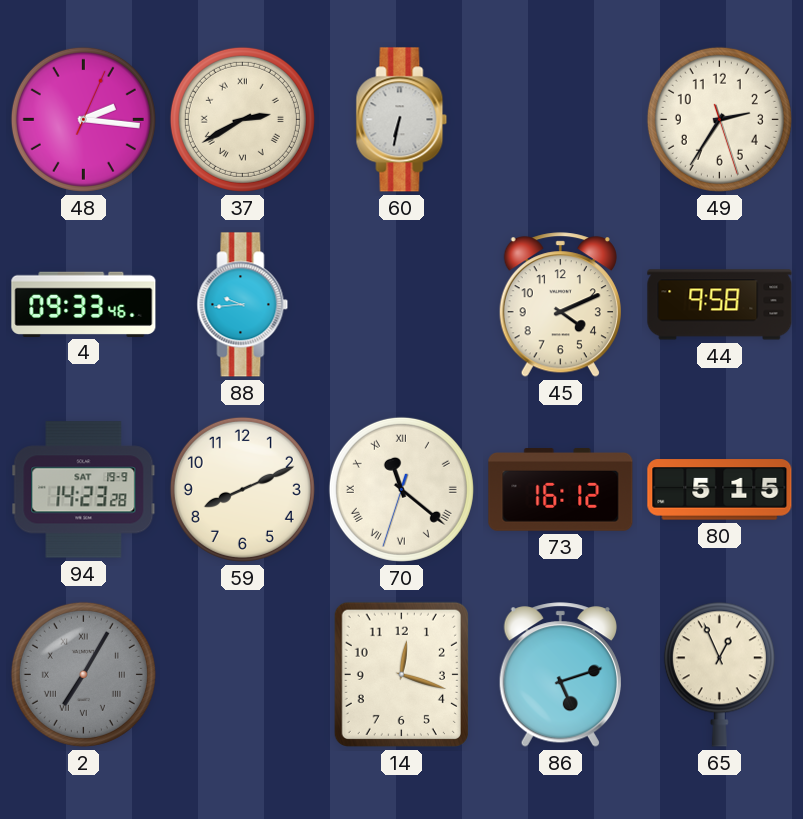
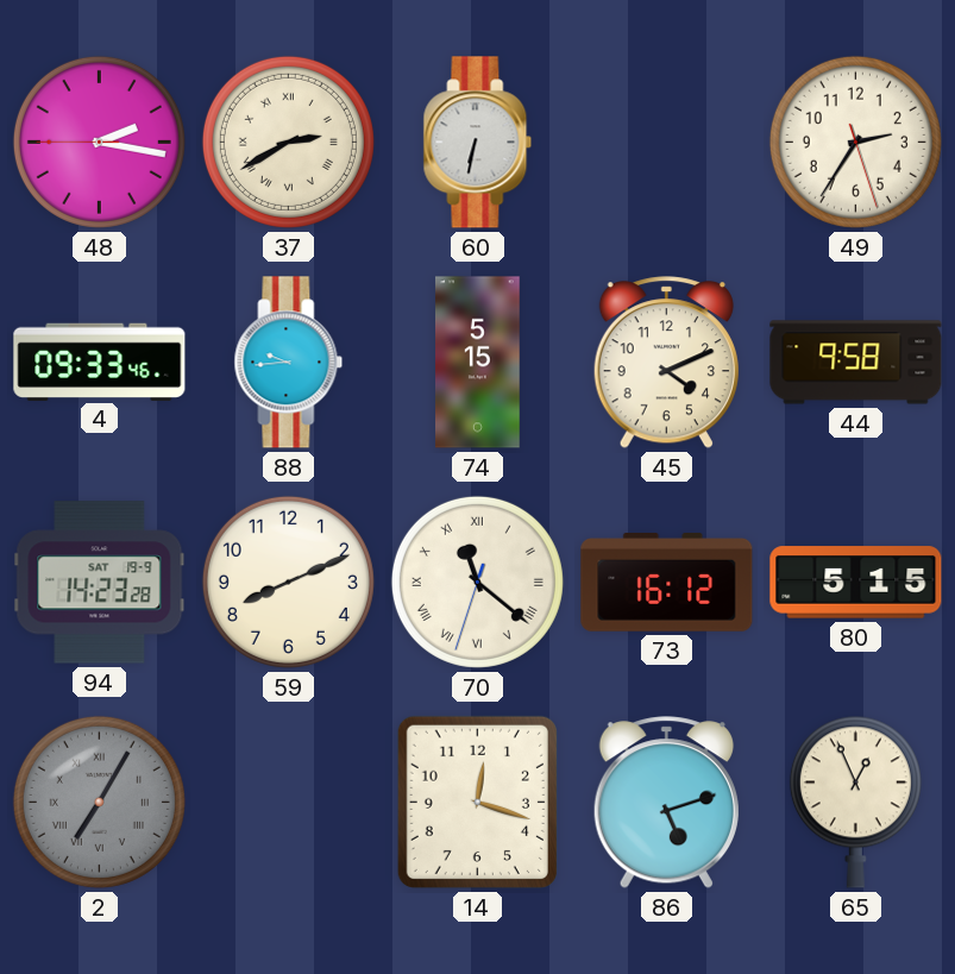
48: 2:16:04 -> 2:16:45 (99, 142)
74: none -> 5:15 (478, 363)
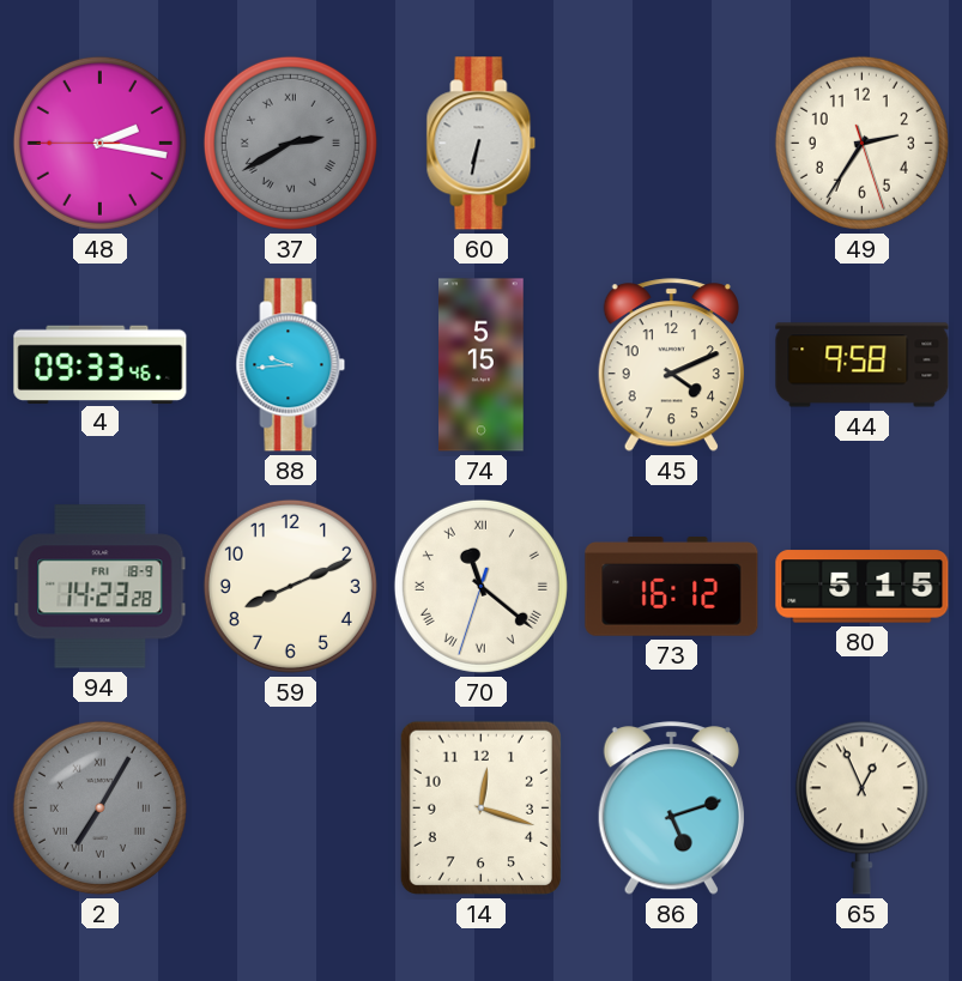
37 dial: cream -> grey (290, 143)
94 date: SAT 19-9 -> FRI 18-9 (101, 587)
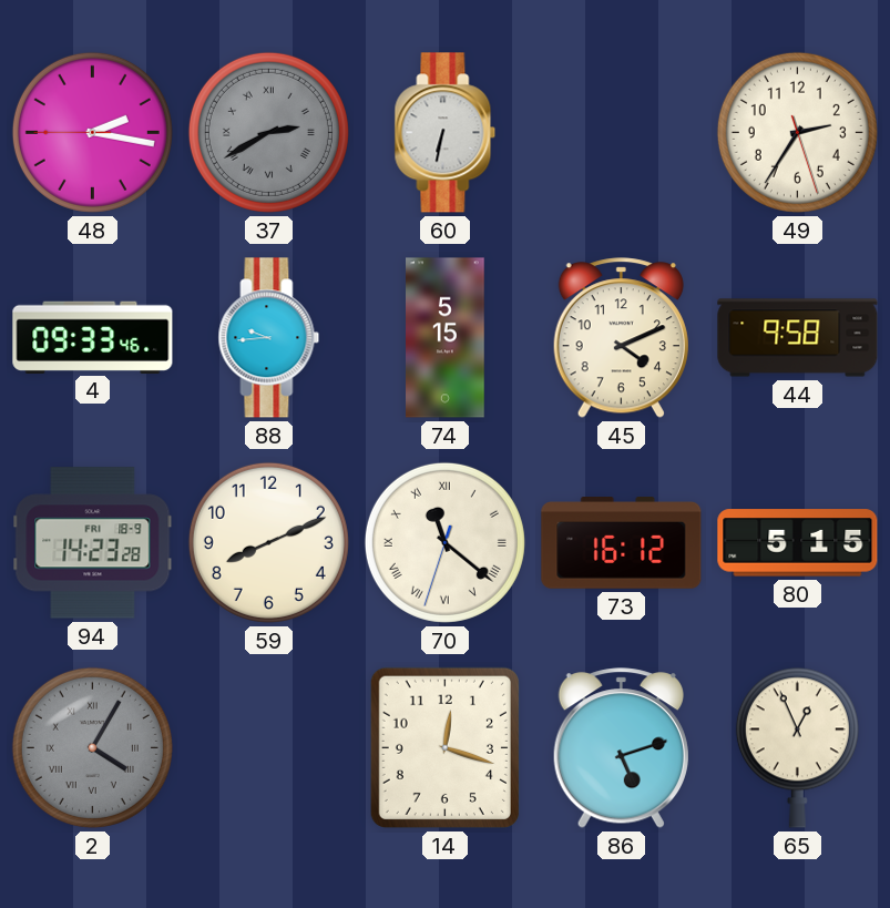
2: 7:05 -> 4:05 (92, 747)
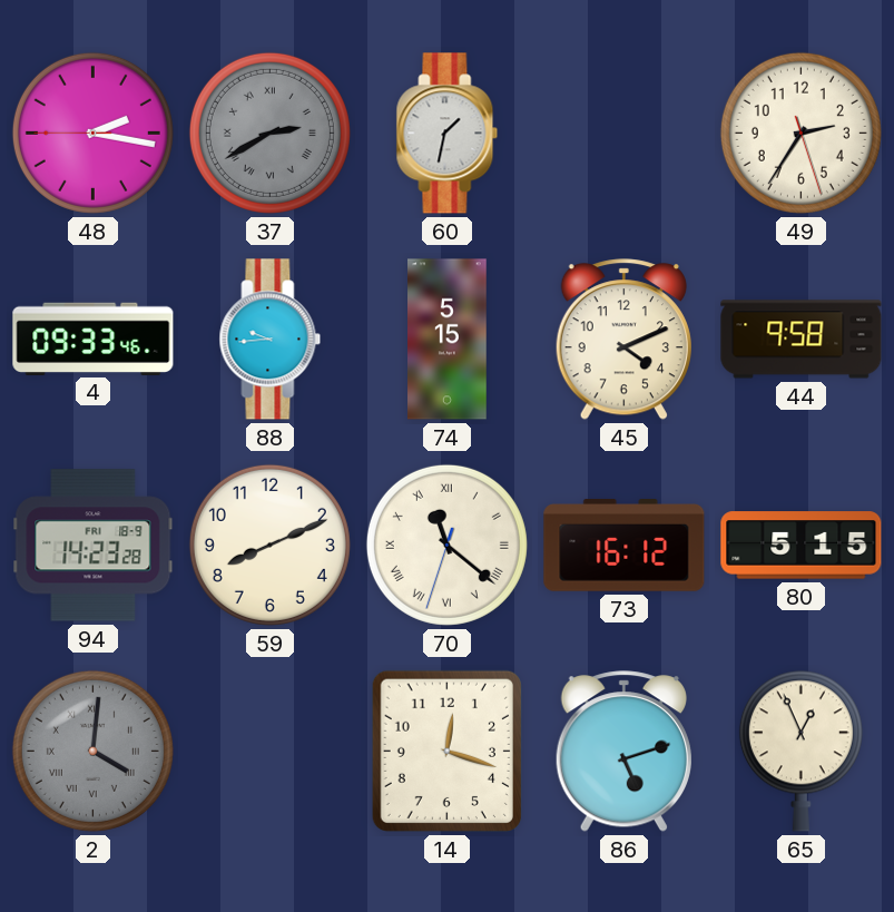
60: 6:32 -> 1:32 (448, 134)
2: 4:05 -> 4:01 (92, 751)
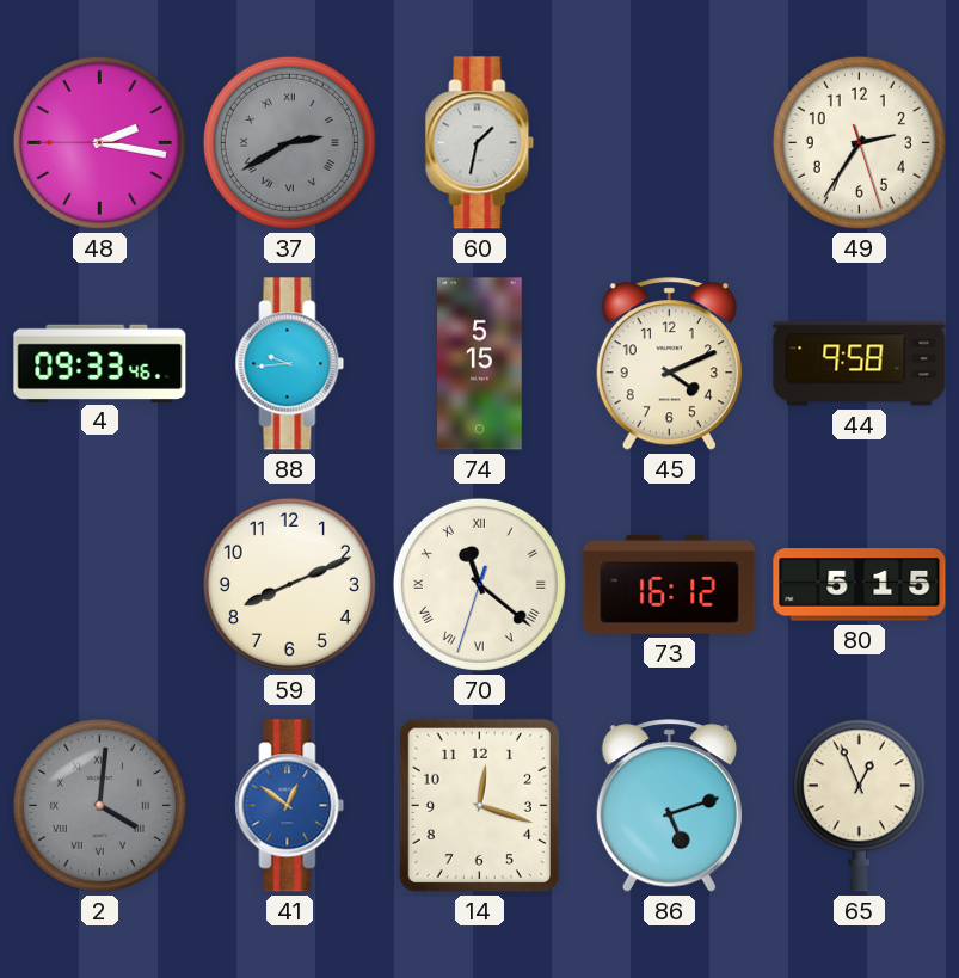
94: 14:23 -> none (94, 546)
41: none -> 12:51 (290, 806)
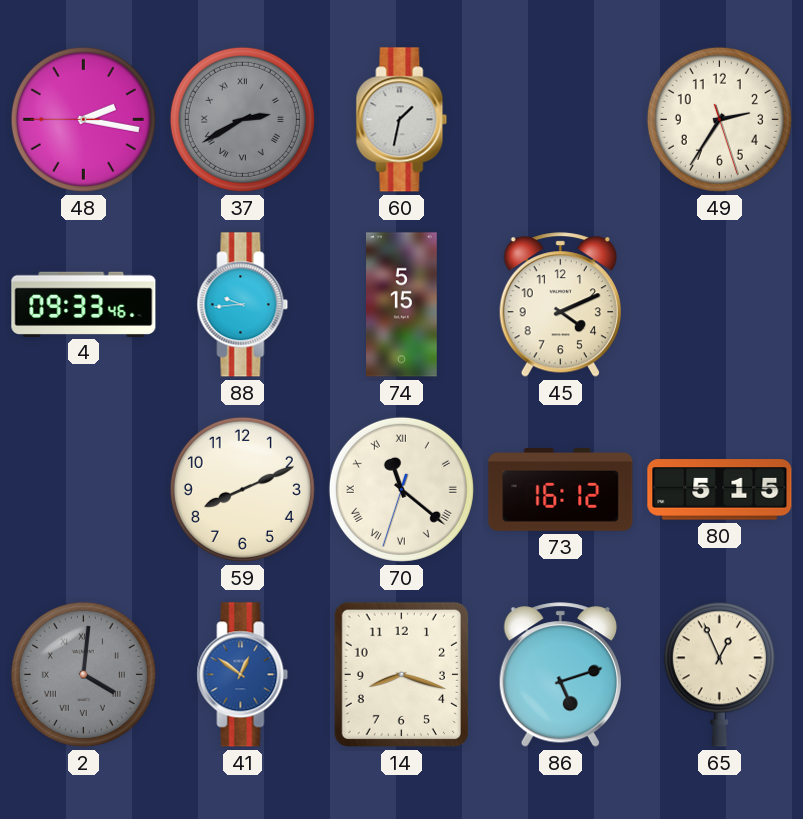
44: 9:58 -> none (860, 364)
14: 12:18 -> 8:18 (401, 674)
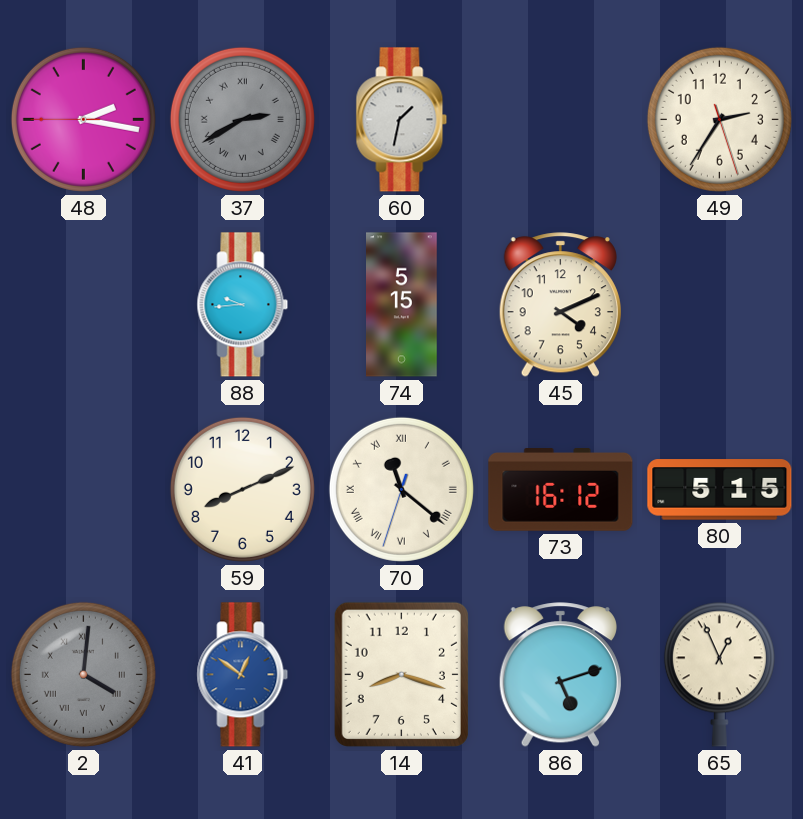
4: 09:33 -> none (84, 304)
